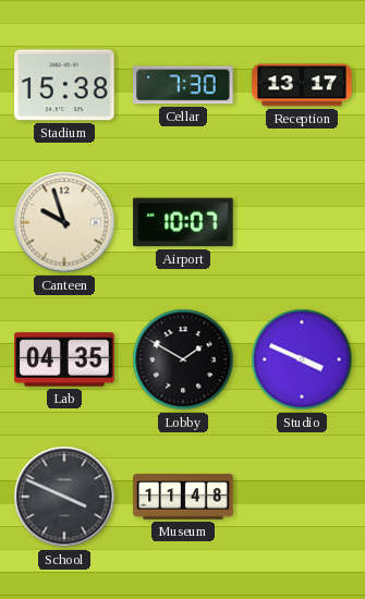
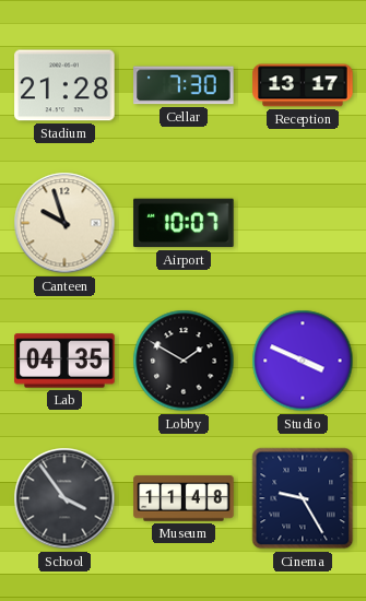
Stadium: 15:38 -> 21:28 (64, 85)
School: 3:49 -> 3:54 (64, 498)
Cinema: none -> 9:25 (303, 498)
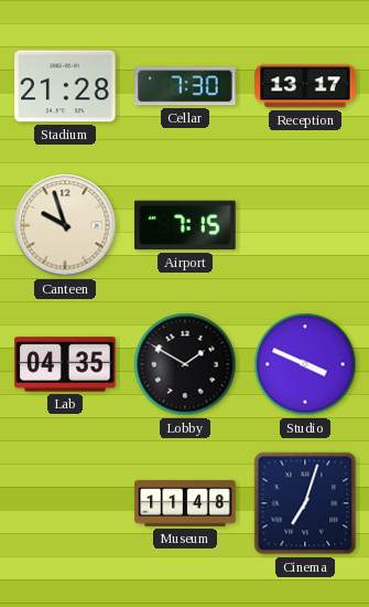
Airport: 10:07 -> 7:15 (185, 225)
School: 3:54 -> none (64, 498)
Cinema: 9:25 -> 7:03 (305, 503)
